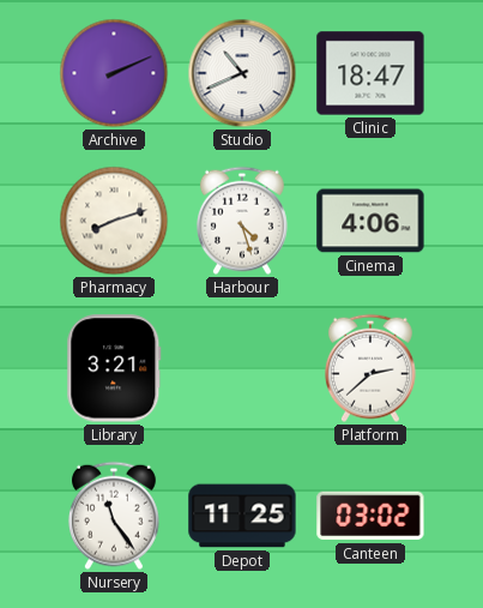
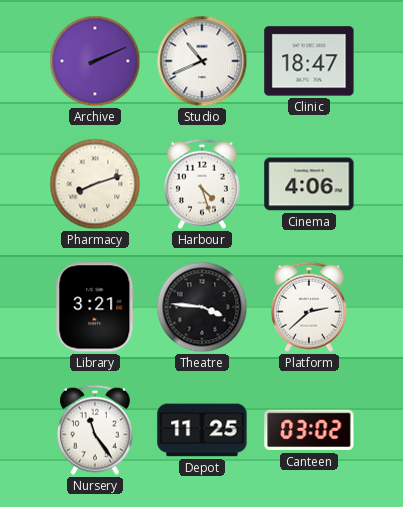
Theatre: none -> 3:46 (202, 307)
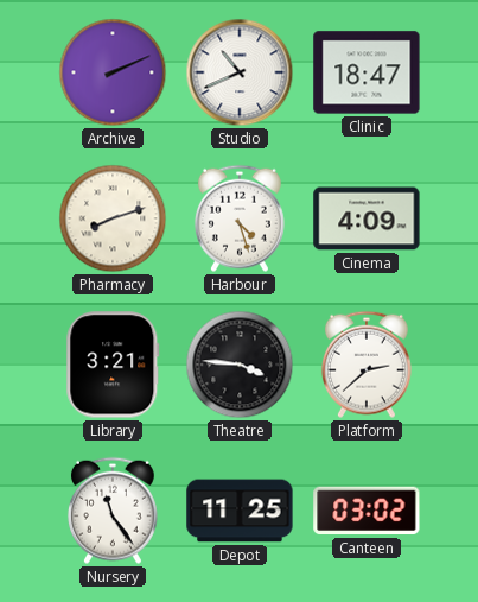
Cinema: 4:06 -> 4:09 (367, 218)
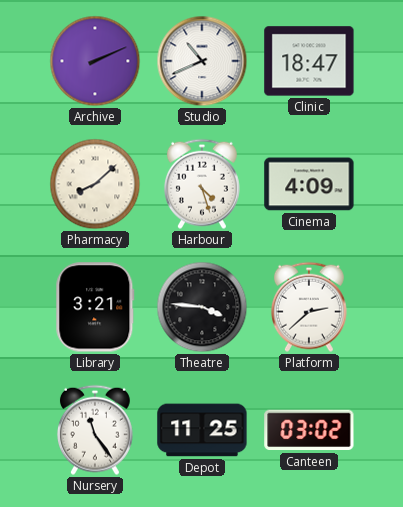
Pharmacy: 8:12 -> 8:08 (95, 184)
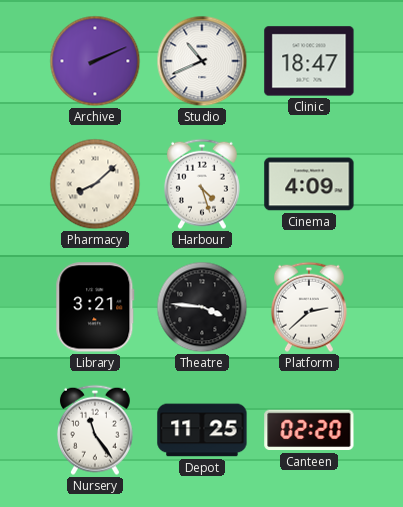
Canteen: 03:02 -> 02:20 (309, 430)
